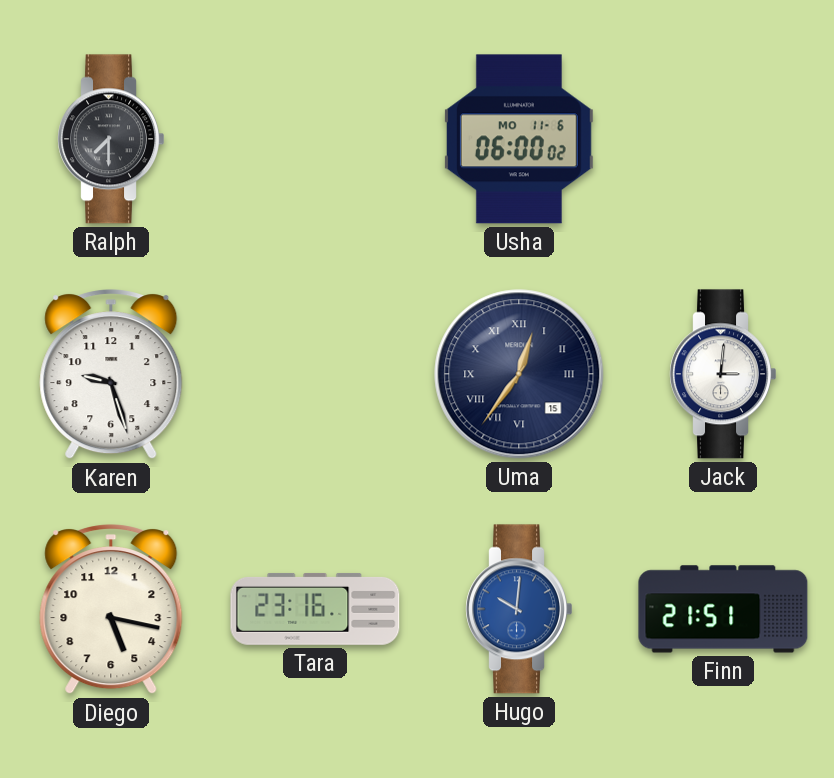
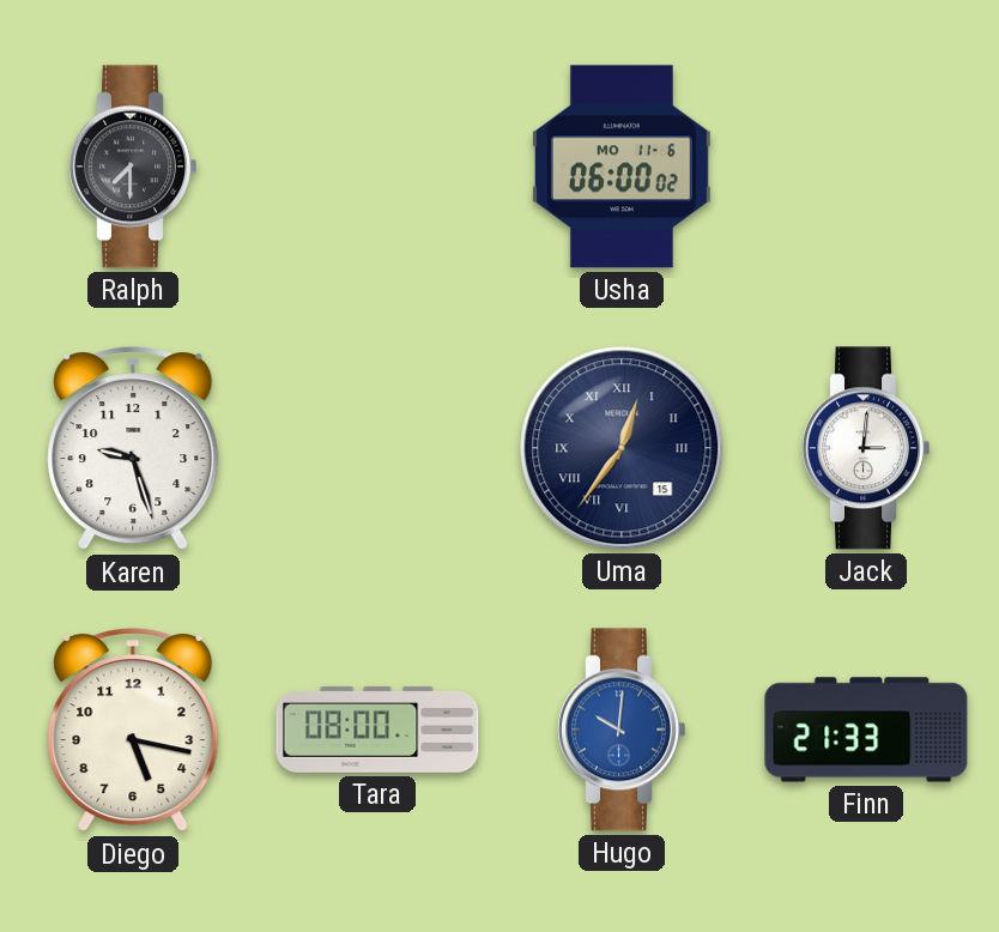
Tara: 23:16 -> 08:00 (377, 730)
Finn: 21:51 -> 21:33 (866, 730)
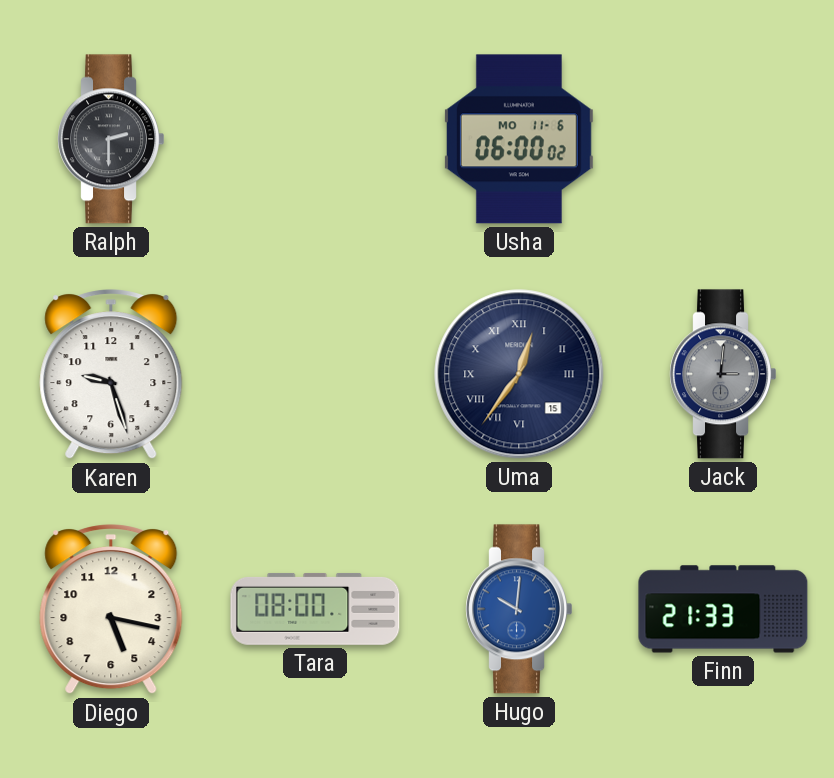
Ralph: 7:30 -> 2:30 (110, 139)
Jack dial: white -> grey (722, 374)
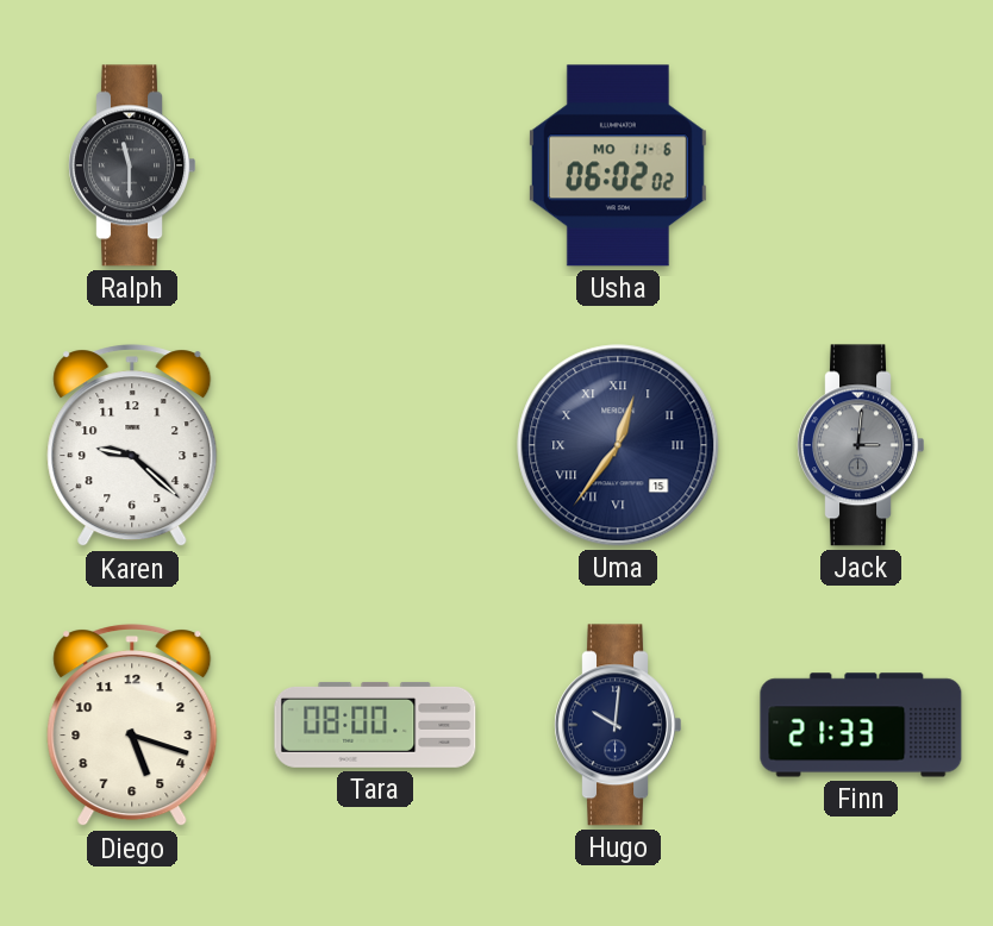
Ralph: 2:30 -> 11:30 (131, 165)
Usha: 06:00 -> 06:02 (618, 165)
Karen: 9:27 -> 9:22 (132, 446)
Diego: 5:17 -> 5:18 (132, 726)
Hugo dial: blue -> navy (617, 725)
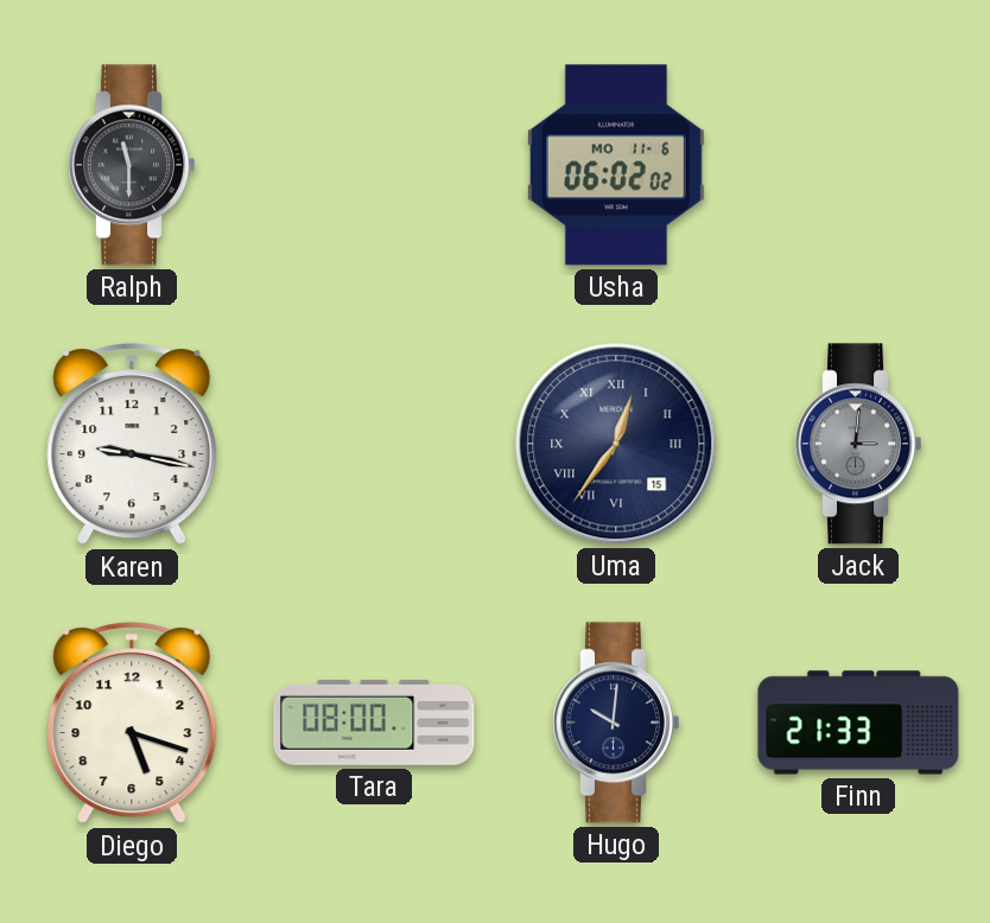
Karen: 9:22 -> 9:17 (132, 445)
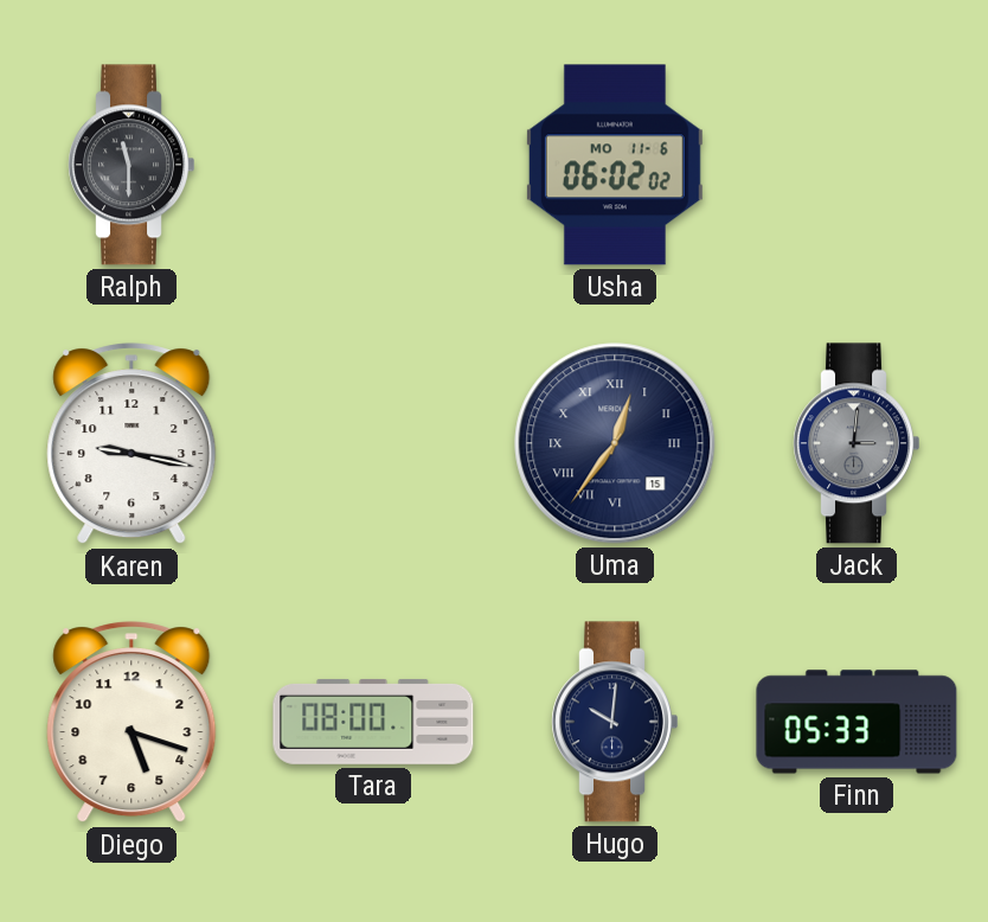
Finn: 21:33 -> 05:33 (857, 722)
